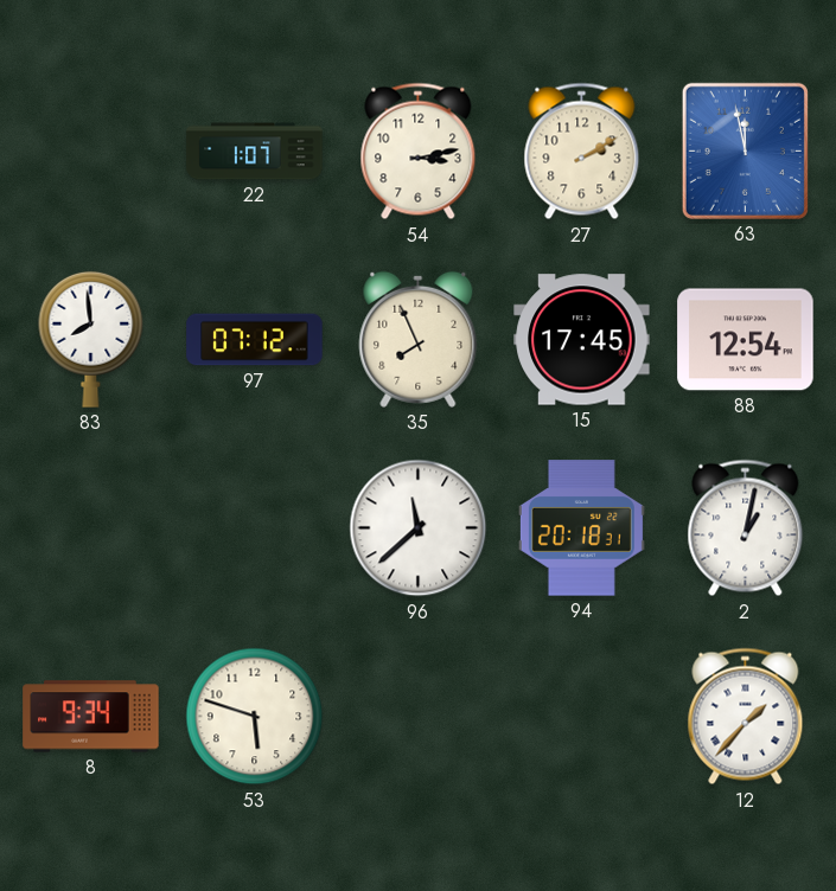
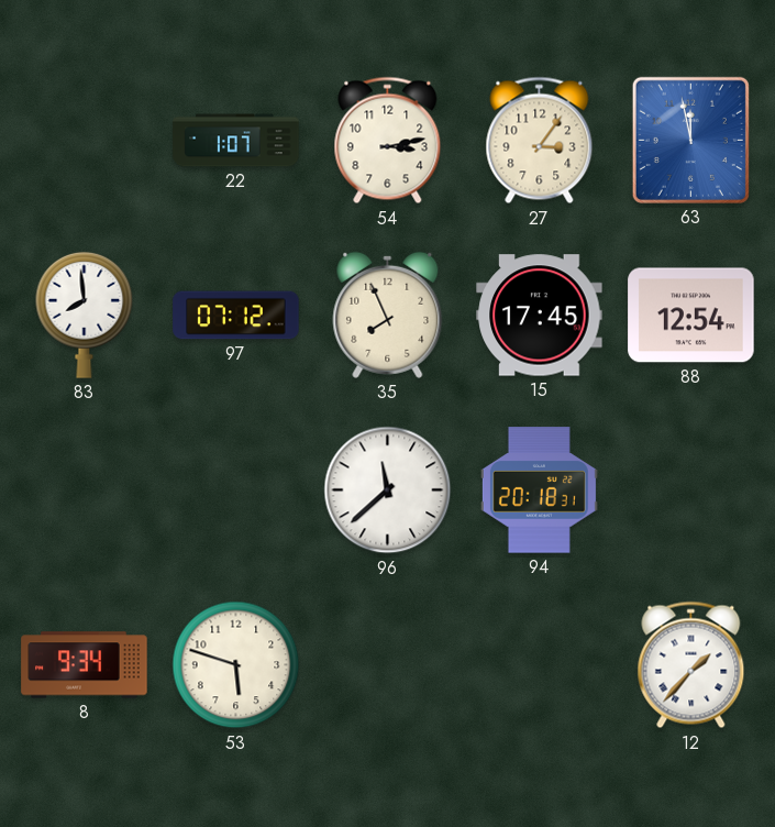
27: 2:10 -> 3:06 (540, 141)
2: 1:02 -> none (746, 528)
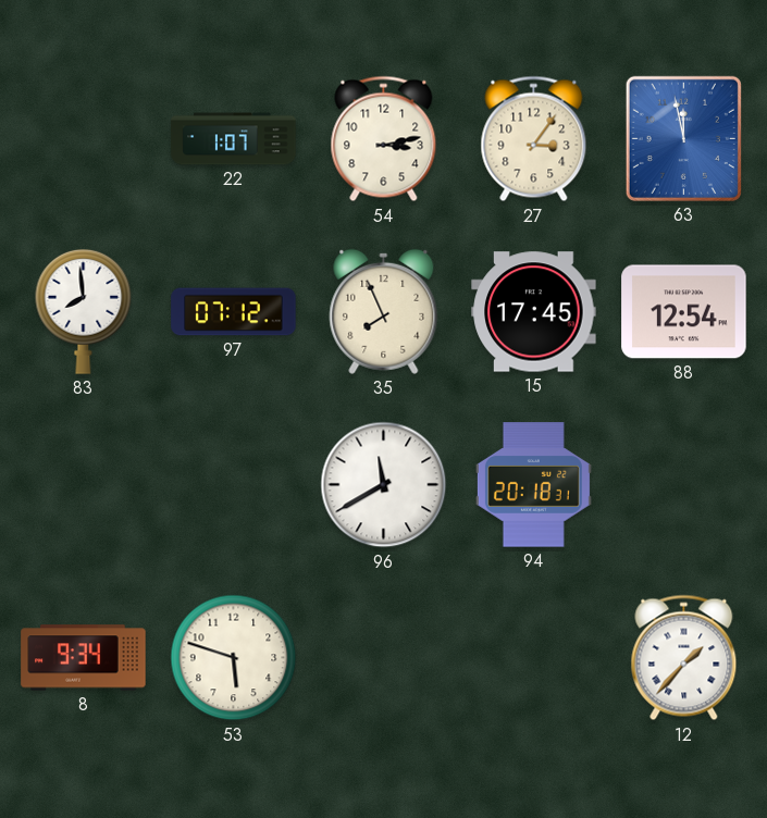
96: 11:38 -> 11:40 (384, 485)
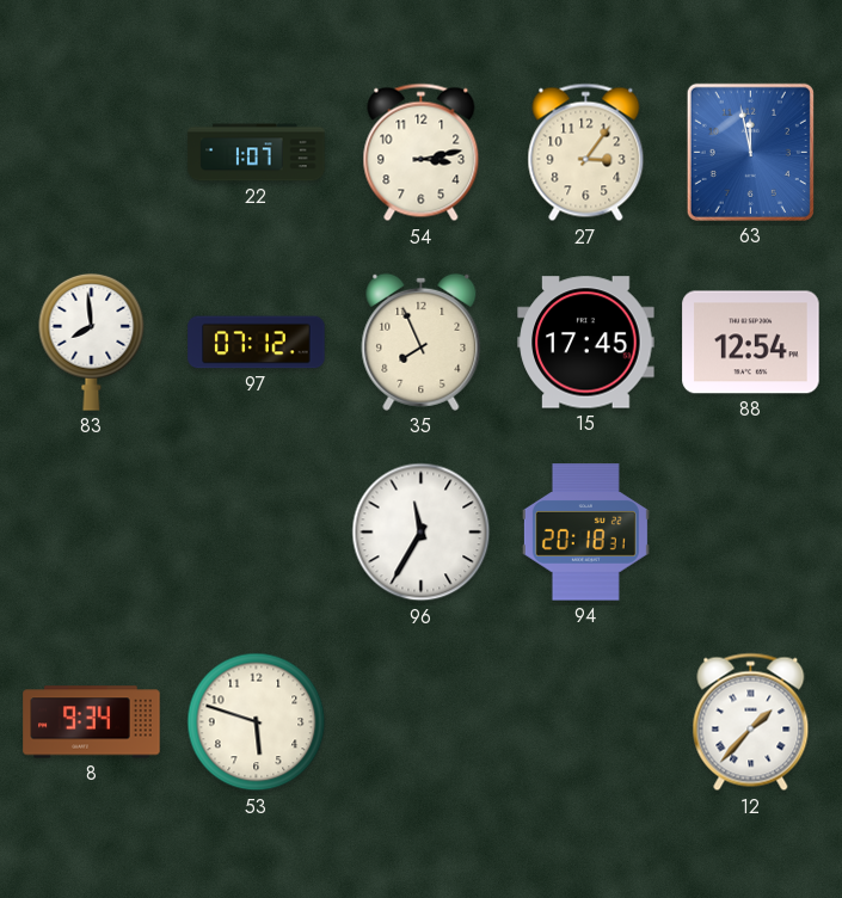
96: 11:40 -> 11:35 (422, 533)
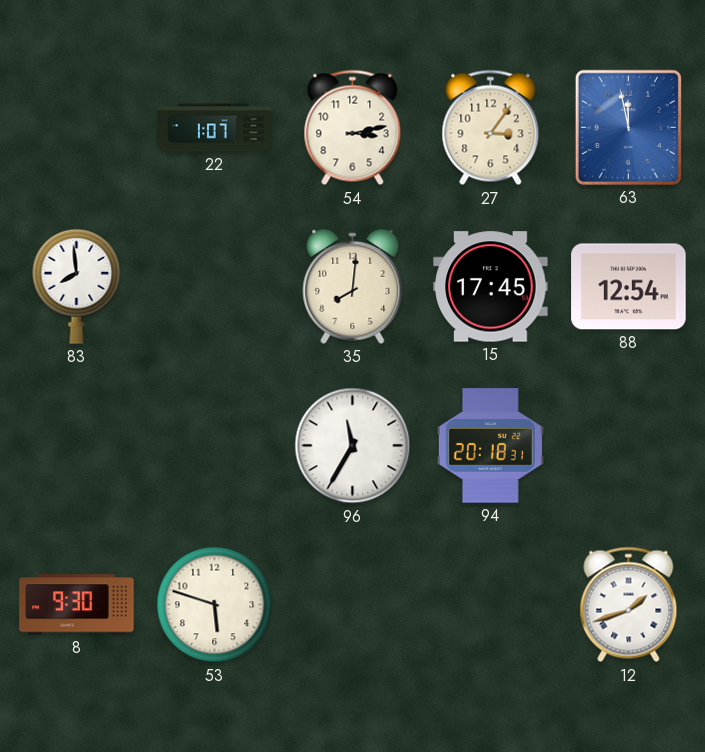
97: 07:12 -> none (257, 343)
35: 7:56 -> 8:01 (353, 286)
8: 9:34 -> 9:30 (77, 605)
12: 1:37 -> 1:42 (629, 605)
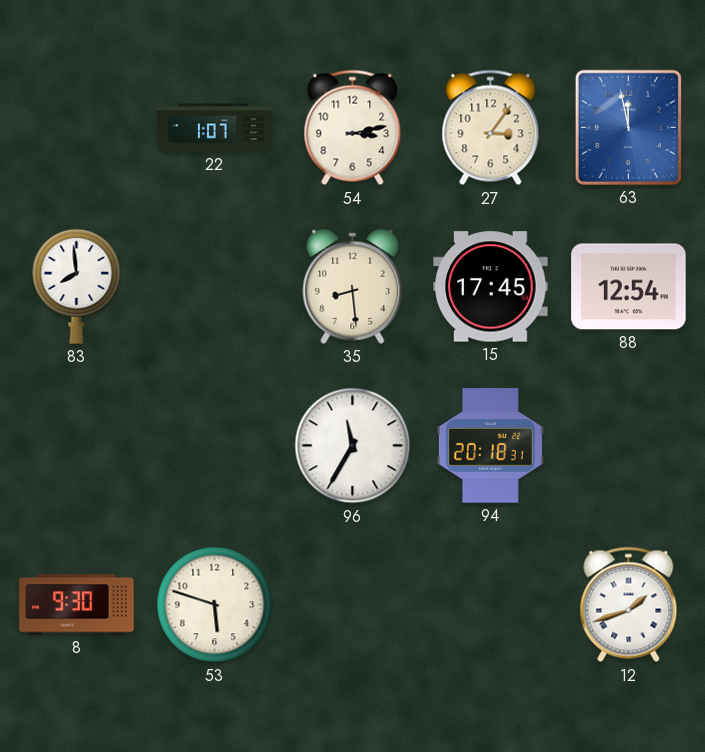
35: 8:01 -> 8:29 (353, 286)
